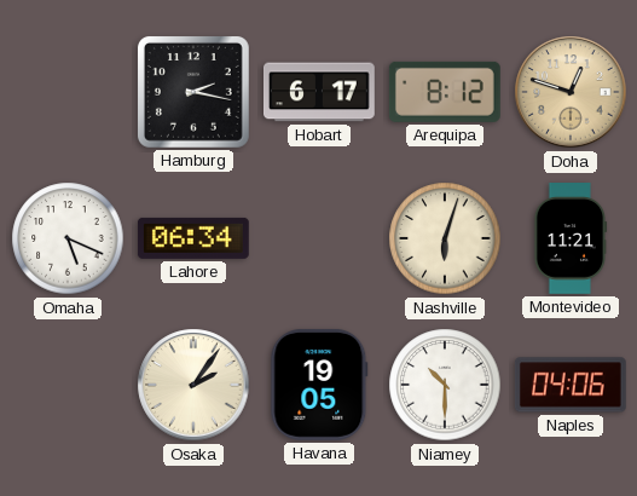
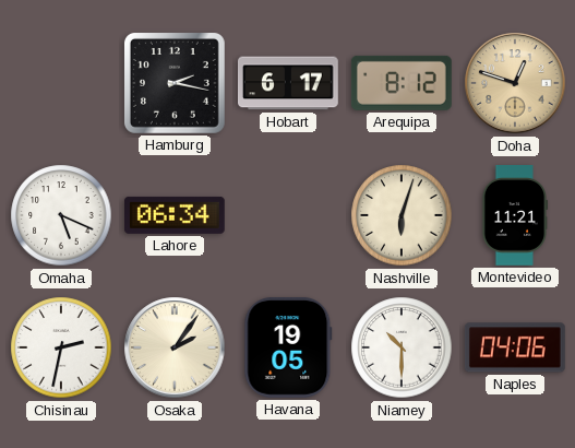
Chisinau: none -> 2:32 (61, 347)
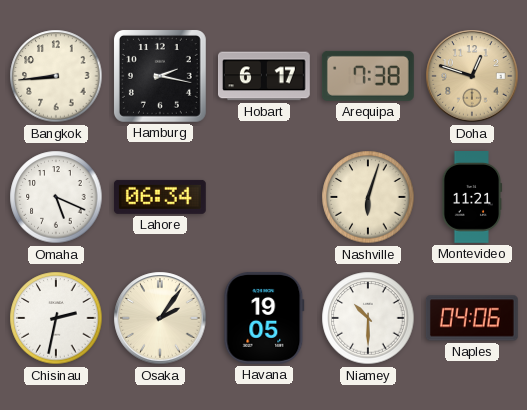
Bangkok: none -> 8:44 (56, 76)
Arequipa: 8:12 -> 7:38 (368, 76)
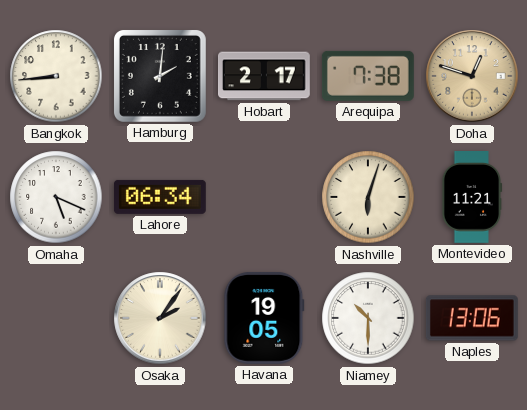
Hamburg: 2:17 -> 2:01 (160, 76)
Hobart: 6:17 -> 2:17 (265, 76)
Chisinau: 2:32 -> none (56, 318)
Naples: 04:06 -> 13:06 (472, 318)
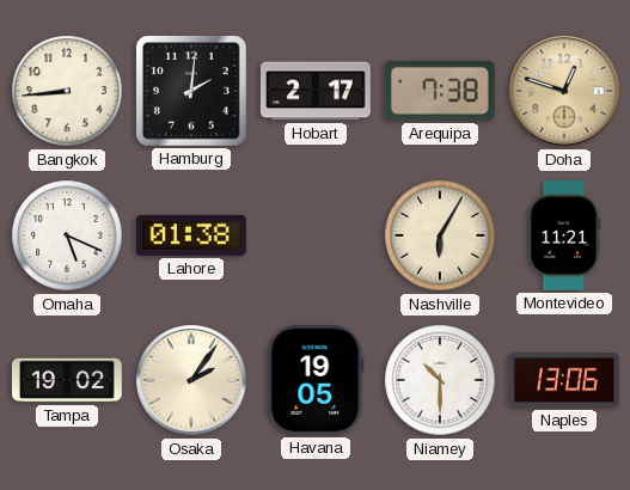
Lahore: 06:34 -> 01:38 (191, 235)
Nashville: 6:03 -> 6:05 (440, 235)
Tampa: none -> 19:02 (68, 380)
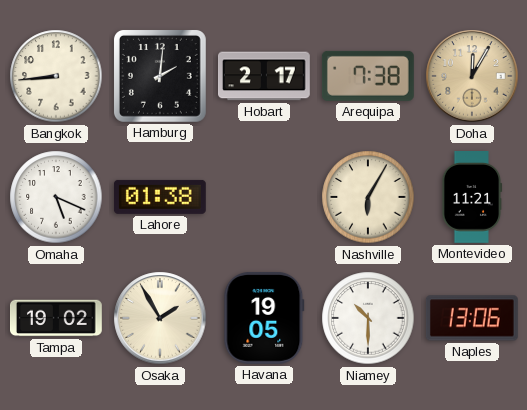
Doha: 12:48 -> 12:05 (472, 76)
Osaka: 2:06 -> 1:55 (160, 318)
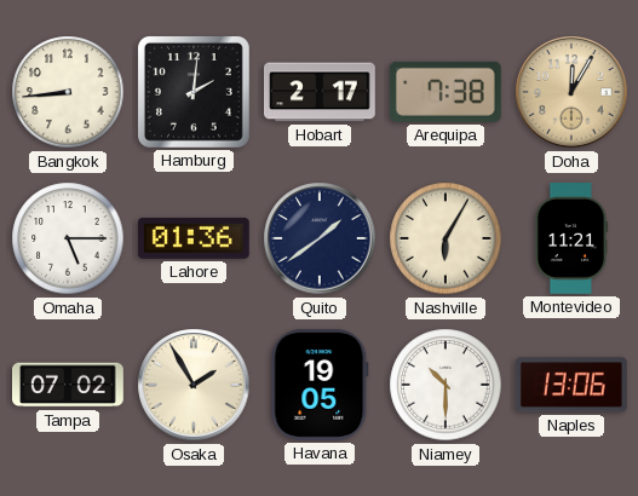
Omaha: 5:19 -> 5:15 (68, 238)
Lahore: 01:38 -> 01:36 (194, 238)
Quito: none -> 1:39 (320, 238)
Tampa: 19:02 -> 07:02 (69, 385)
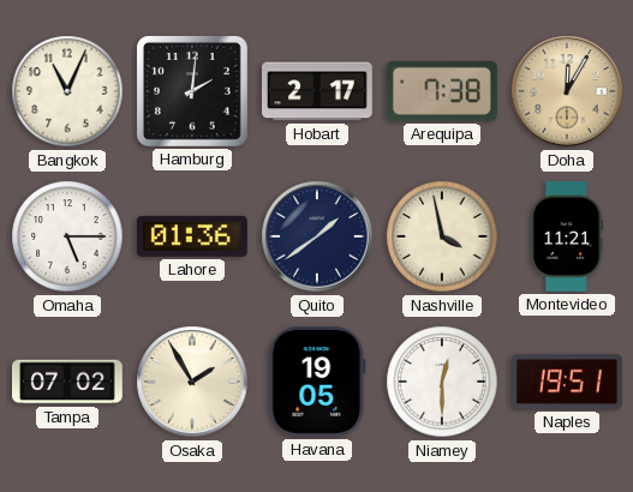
Bangkok: 8:44 -> 11:04 (67, 91)
Nashville: 6:05 -> 3:58 (442, 236)
Niamey: 10:30 -> 12:30 (442, 382)
Naples: 13:06 -> 19:51 (567, 382)
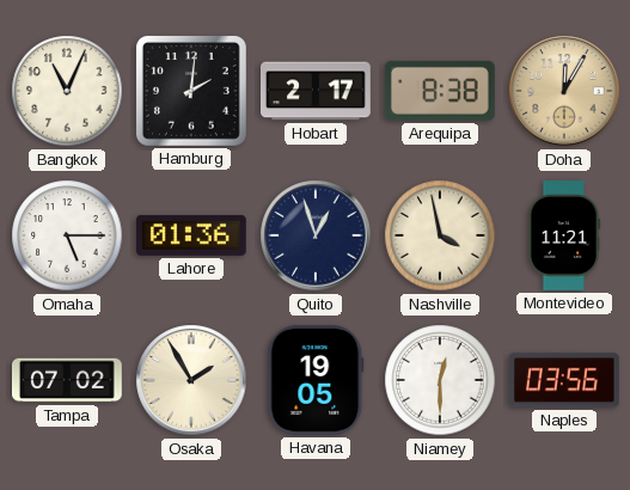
Arequipa: 7:38 -> 8:38 (440, 91)
Quito: 1:39 -> 12:57 (316, 235)
Naples: 19:51 -> 03:56 (564, 380)
